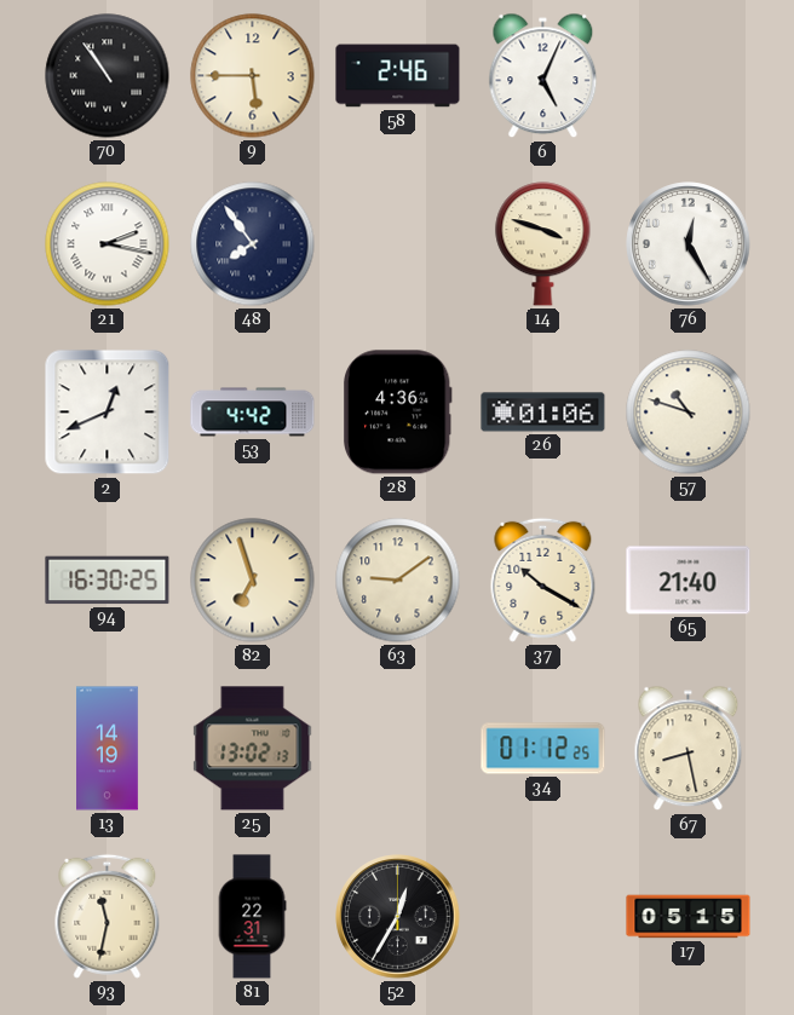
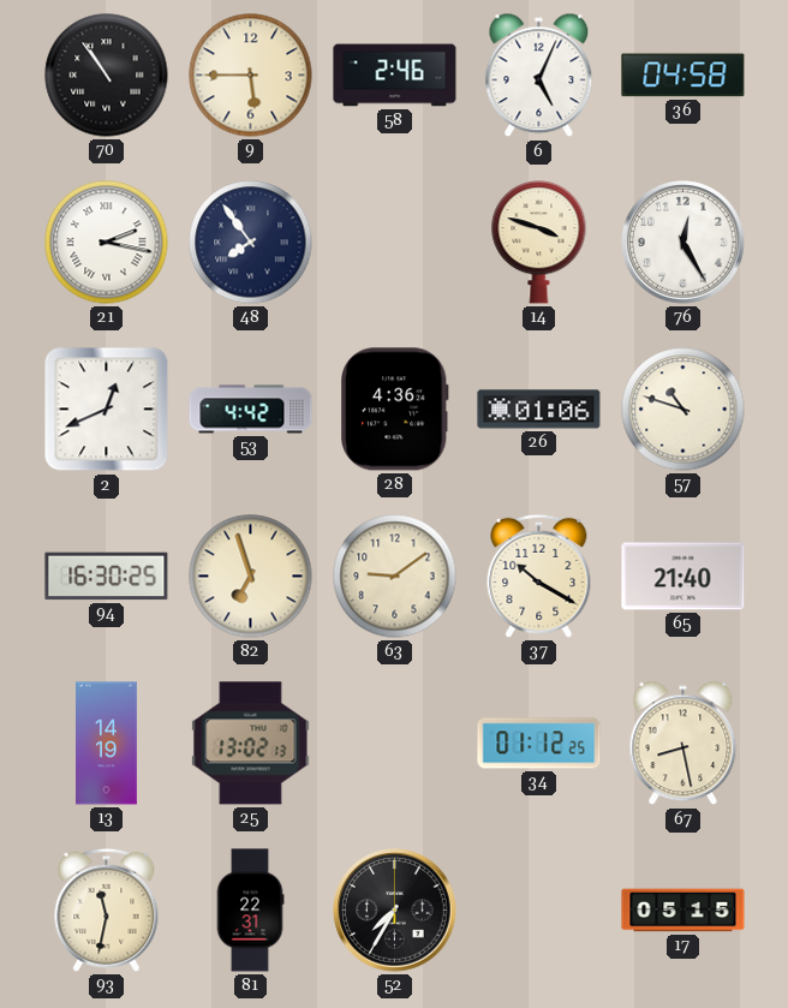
36: none -> 04:58 (683, 76)
52: 12:35 -> 7:35 (395, 911)
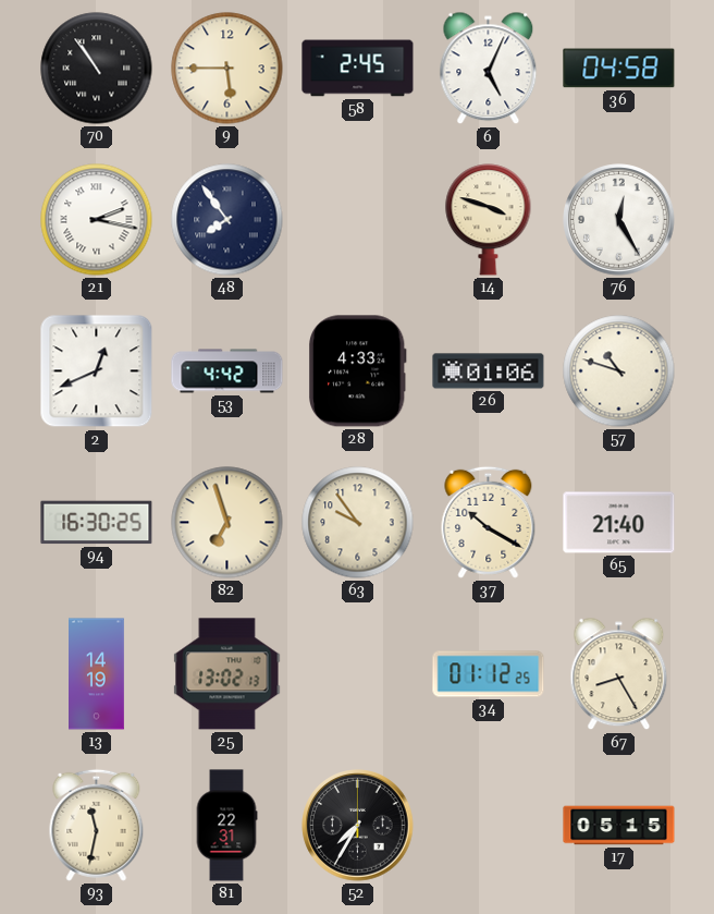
58: 2:46 -> 2:45 (358, 69)
28: 4:36 -> 4:33 (358, 371)
63: 9:09 -> 9:54 (358, 523)
67: 8:28 -> 8:25 (619, 674)
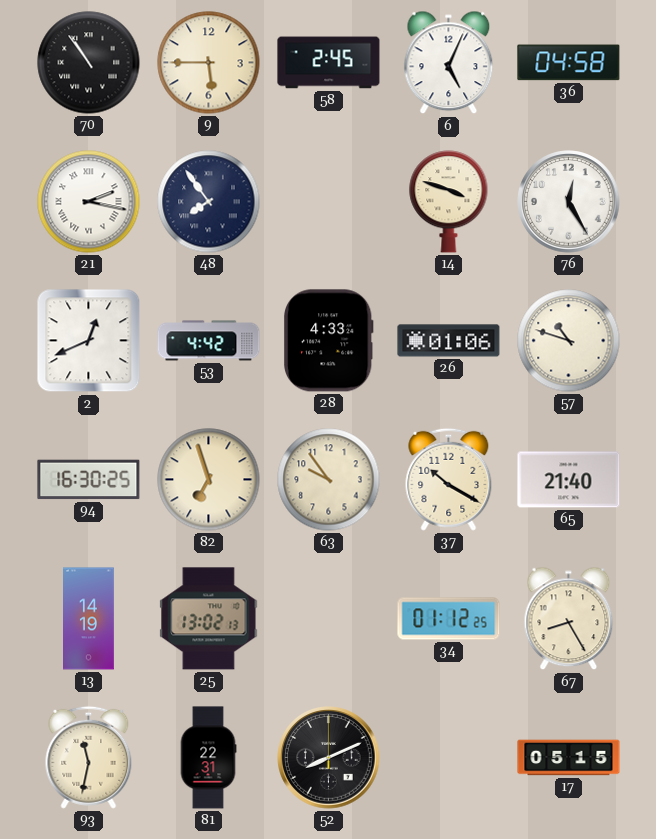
52: 7:35 -> 8:11 (329, 758)
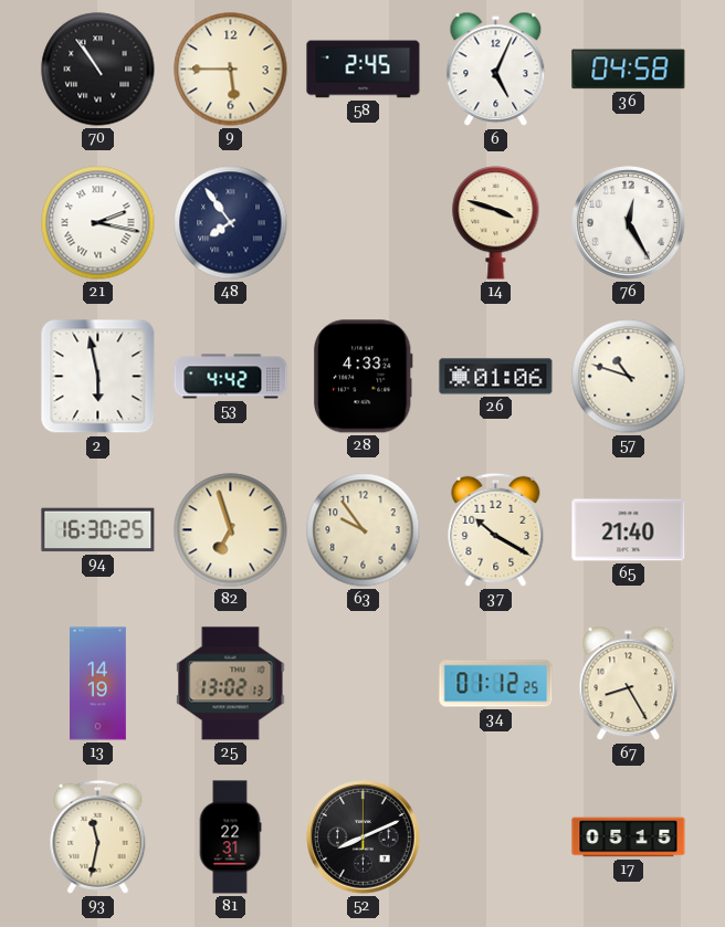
2: 12:41 -> 5:58 (98, 377)
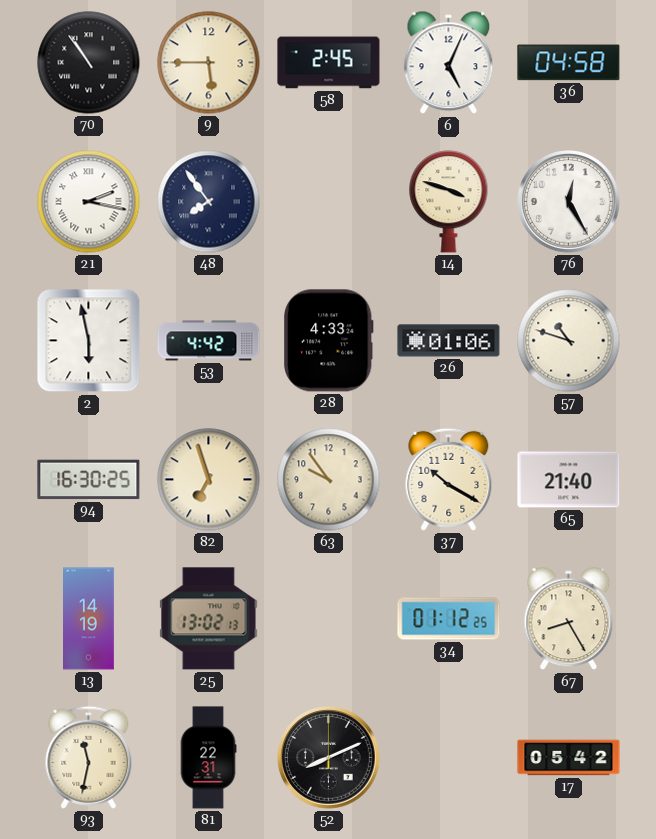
17: 05:15 -> 05:42 (569, 758)
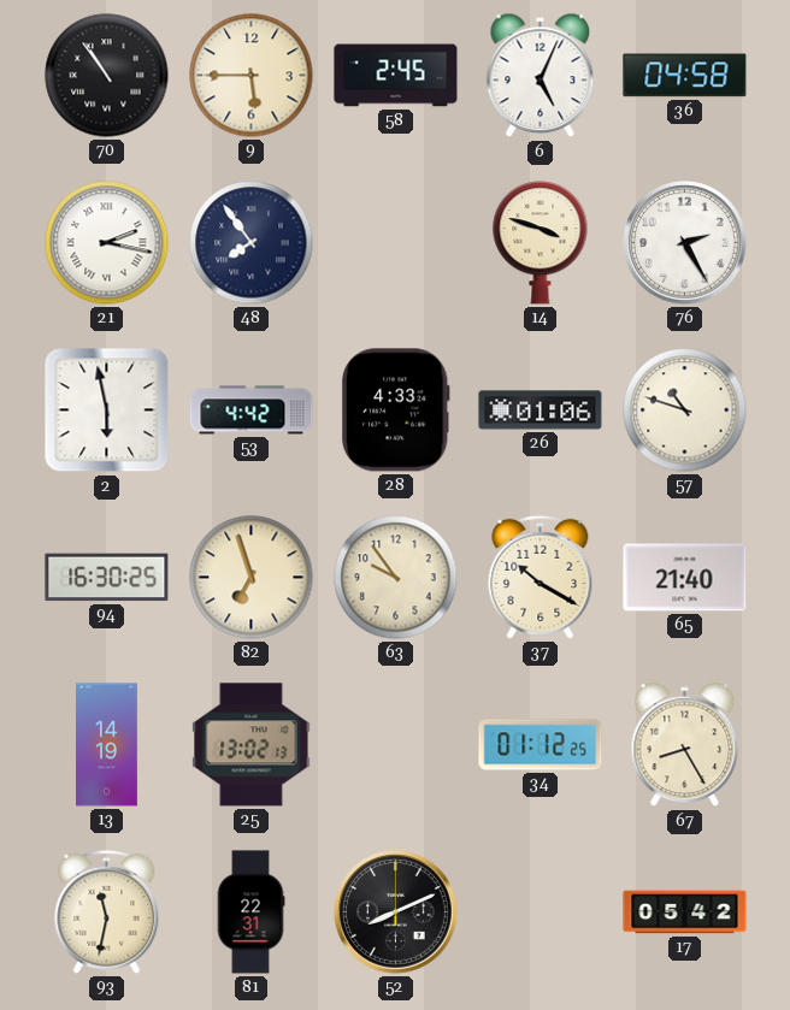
76: 12:25 -> 2:25 (685, 243)
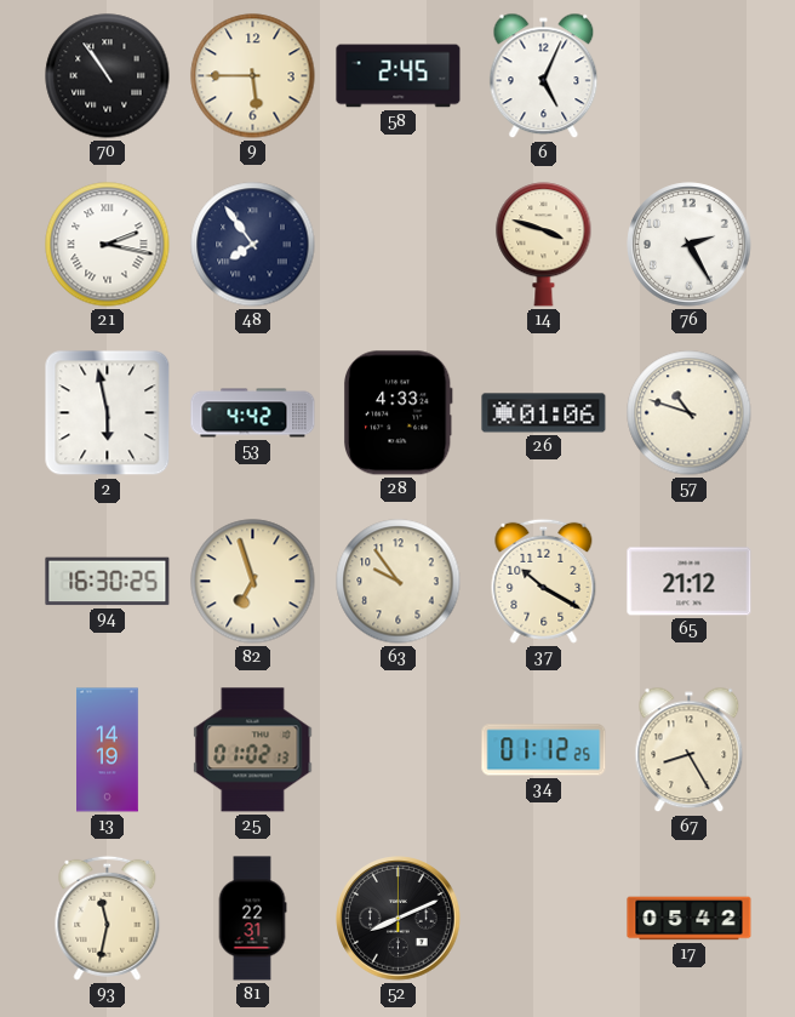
36: 04:58 -> none (685, 76)
65: 21:40 -> 21:12 (690, 582)
25: 13:02 -> 01:02 (253, 750)
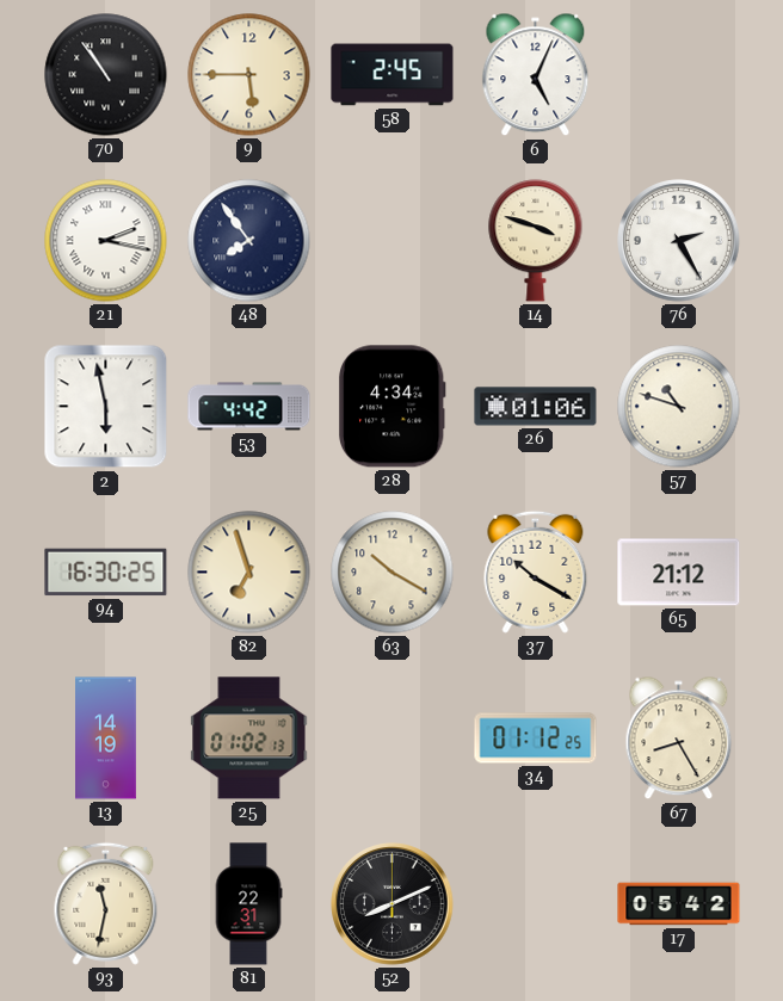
28: 4:33 -> 4:34 (393, 407)
63: 9:54 -> 10:20 (393, 573)
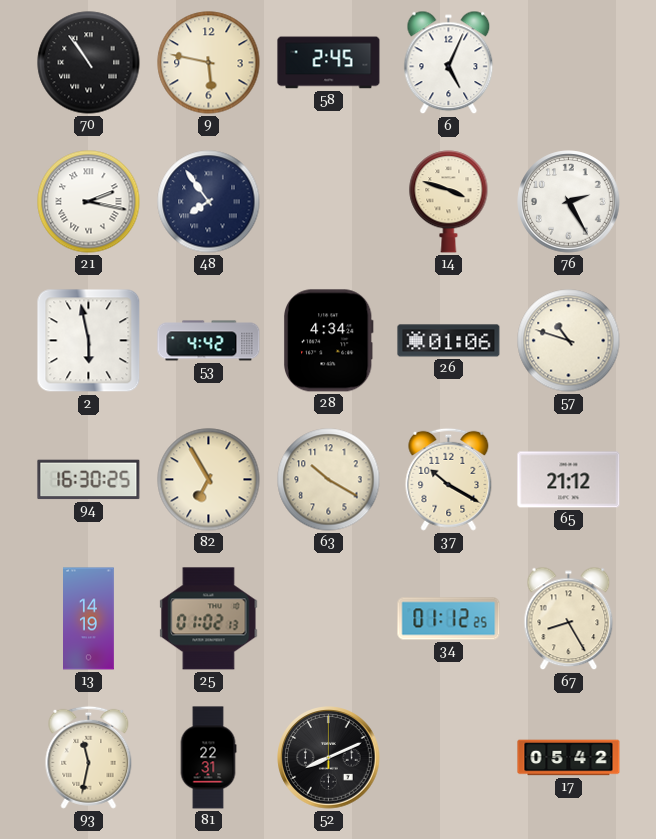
9: 5:45 -> 5:47 (209, 63)
82: 6:57 -> 6:55 (209, 480)
